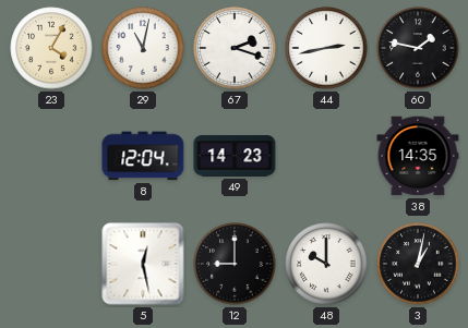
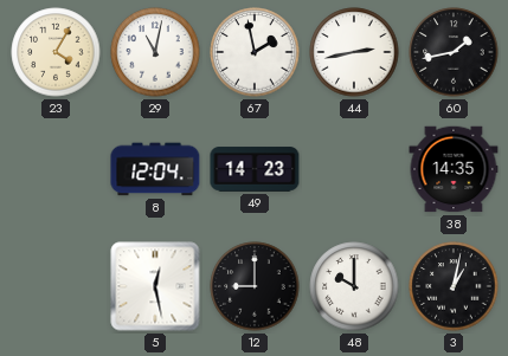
67: 2:18 -> 1:58 (255, 52)
60: 1:47 -> 1:43 (454, 52)
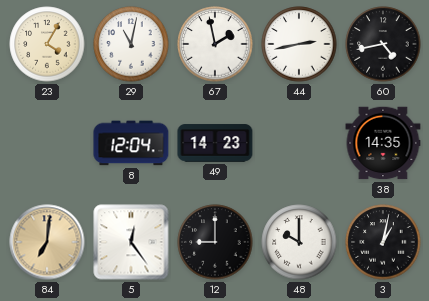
60: 1:43 -> 4:43 (383, 44)
84: none -> 7:01 (47, 242)
5: 12:28 -> 12:24 (131, 242)
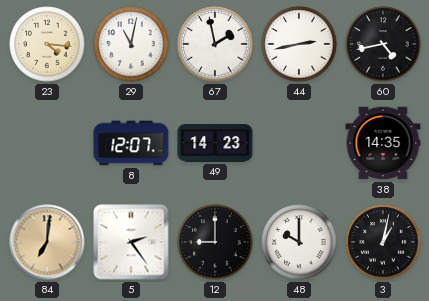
23: 4:05 -> 4:16 (47, 44)
8: 12:04 -> 12:07 (131, 143)
5: 12:24 -> 2:24 (131, 242)
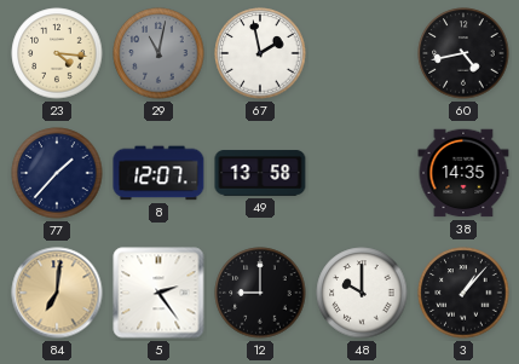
29 dial: white -> grey (158, 53)
44: 2:43 -> none (299, 44)
77: none -> 1:37 (57, 173)
49: 14:23 -> 13:58 (260, 173)
3: 1:02 -> 1:07 (463, 293)
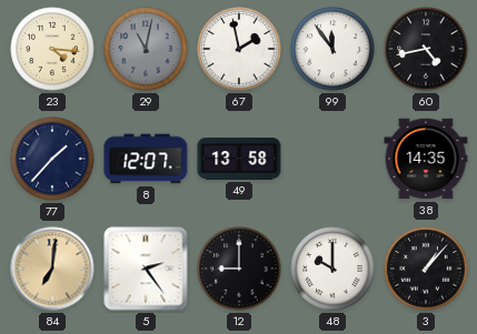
99: none -> 11:54 (332, 49)
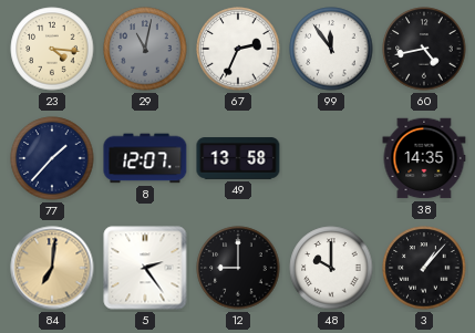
67: 1:58 -> 2:34 (238, 49)
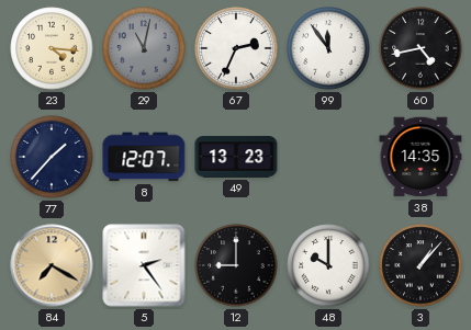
49: 13:58 -> 13:23 (236, 157)
84: 7:01 -> 7:20 (52, 265)
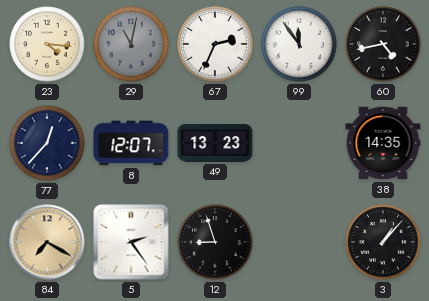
77: 1:37 -> 12:37 (47, 143)
12: 9:00 -> 8:57 (215, 242)
48: 10:00 -> none (328, 265)
